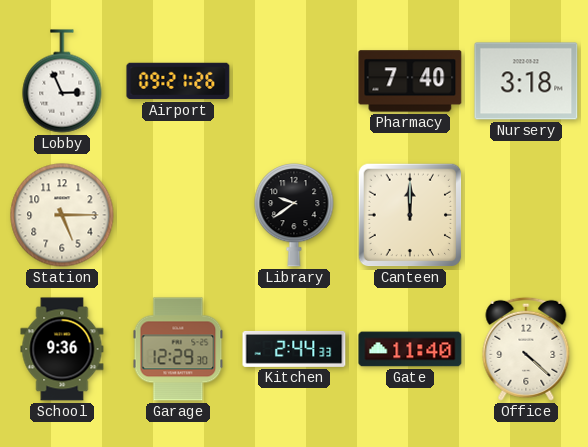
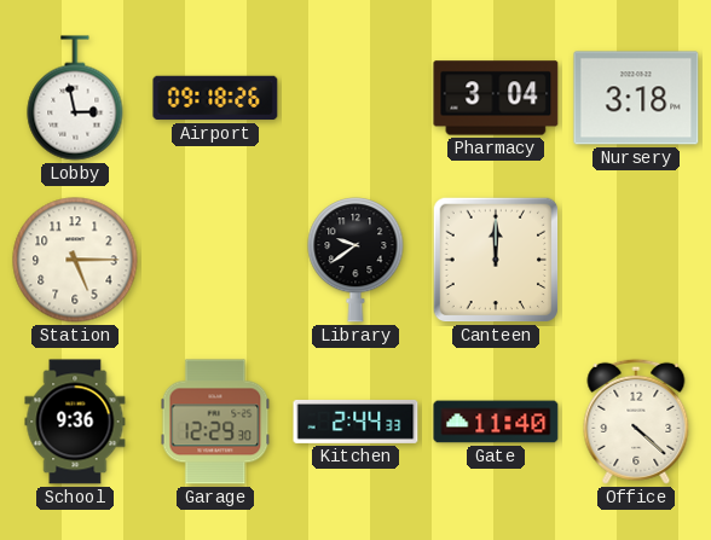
Lobby: 2:56 -> 2:58 (75, 98)
Airport: 09:21 -> 09:18 (215, 98)
Pharmacy: 7:40 -> 3:04 (496, 98)
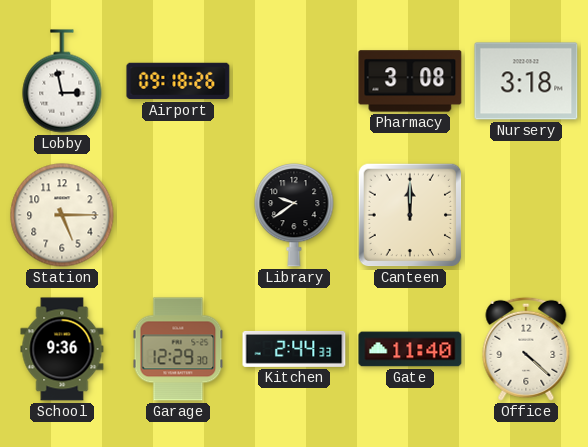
Pharmacy: 3:04 -> 3:08 (410, 81)
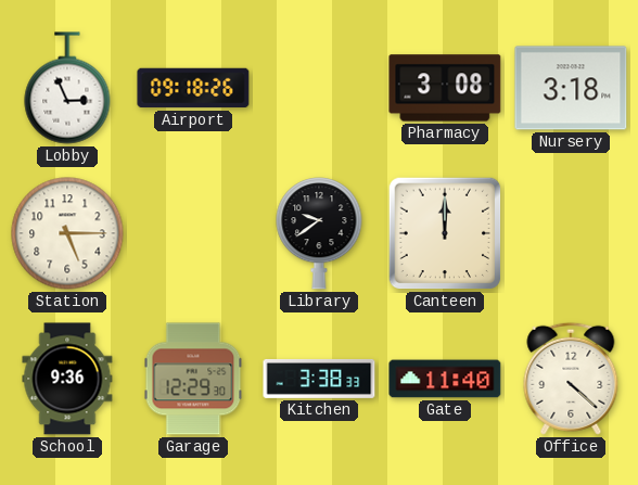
Lobby: 2:58 -> 2:56 (67, 88)
Kitchen: 2:44 -> 3:38 (319, 379)
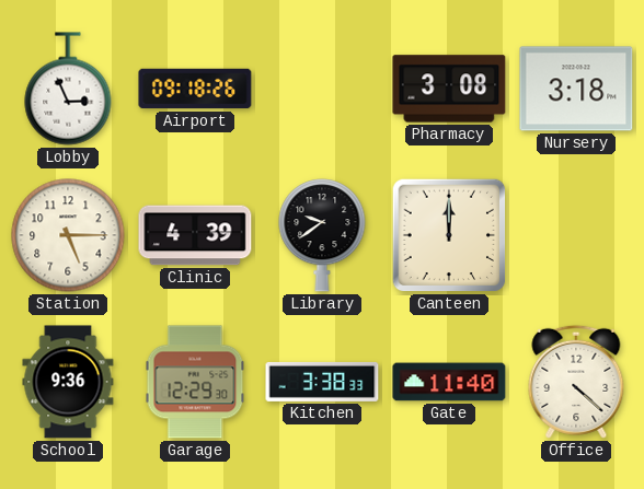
Clinic: none -> 4:39 (195, 235)
